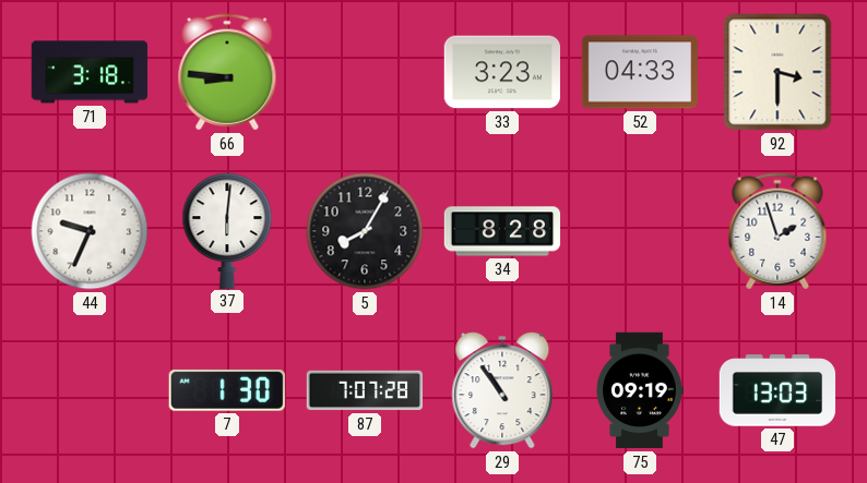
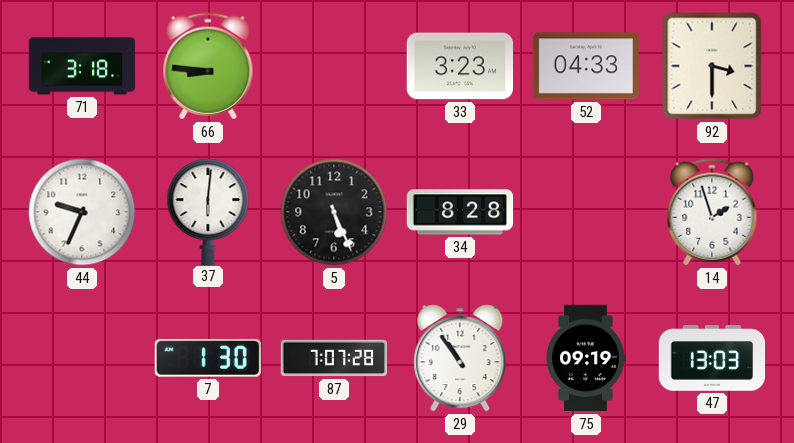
5: 8:05 -> 5:26 (334, 212)
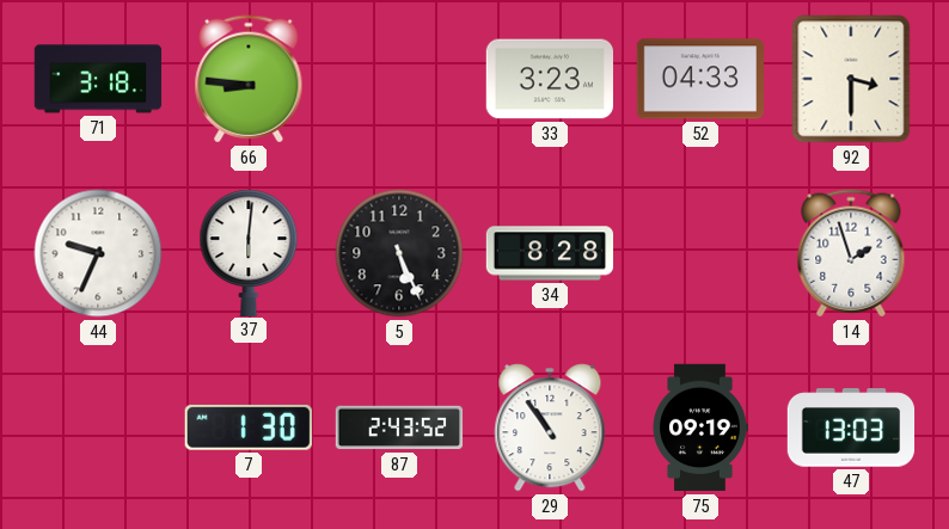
87: 7:07 -> 2:43 (399, 427)
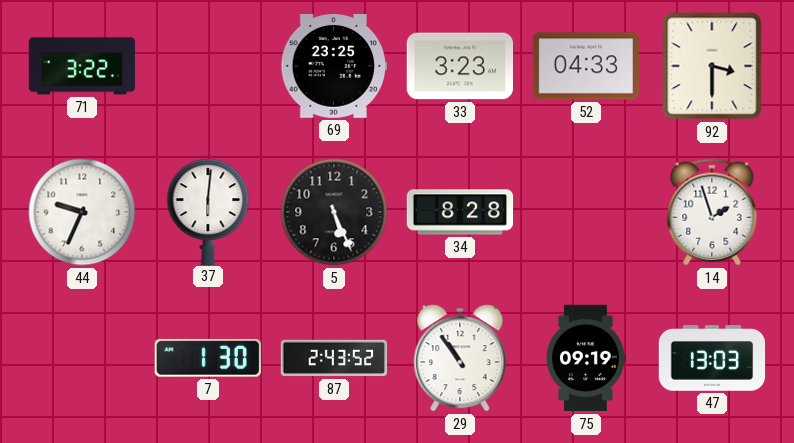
71: 3:18 -> 3:22 (82, 66)
66: 8:46 -> none (249, 79)
69: none -> 23:25 (333, 67)
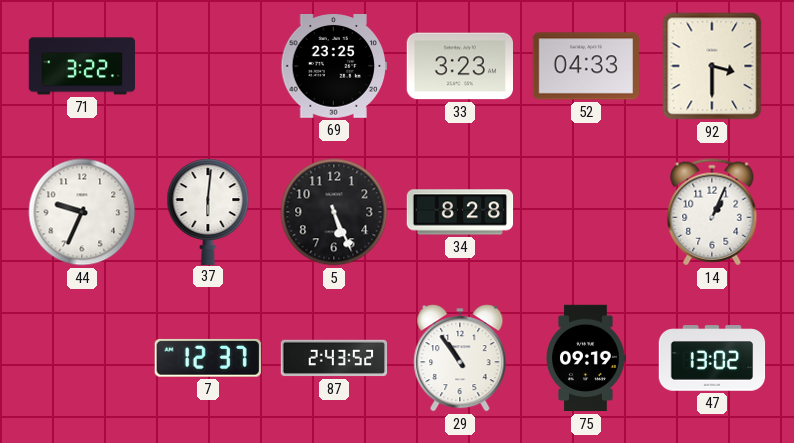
14: 1:57 -> 1:04 (712, 212)
7: 1:30 -> 12:37 (208, 358)
47: 13:03 -> 13:02 (712, 358)
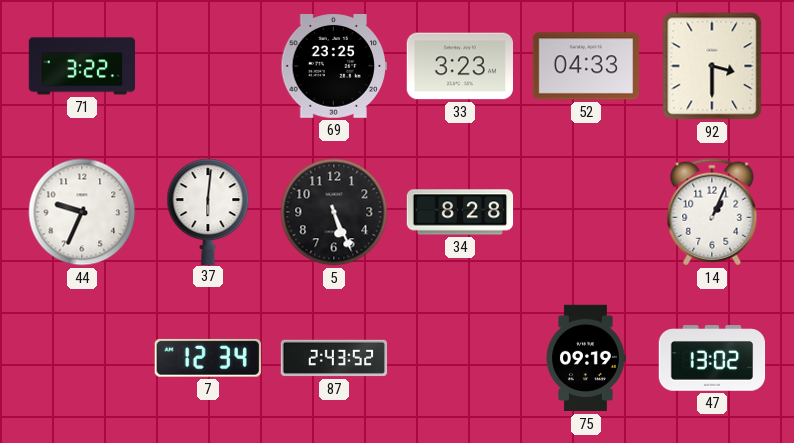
7: 12:37 -> 12:34 (208, 358)
29: 10:54 -> none (460, 358)
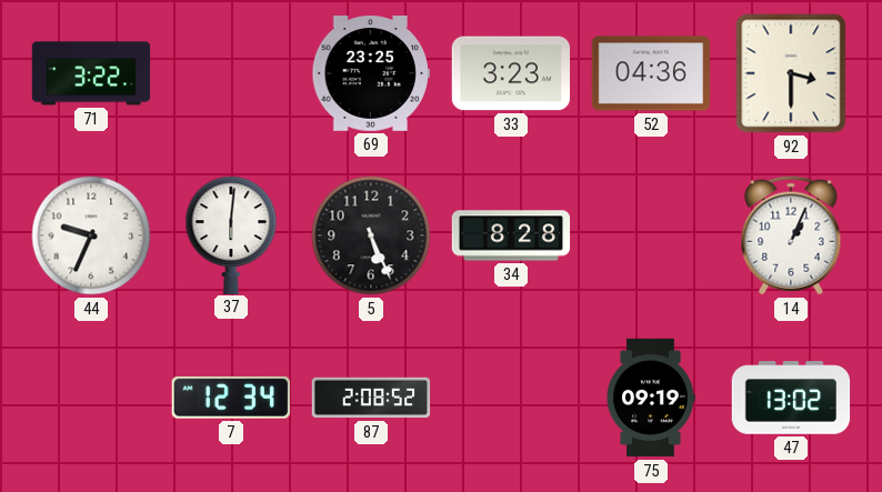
52: 04:33 -> 04:36 (650, 73)
87: 2:43 -> 2:08 (371, 398)
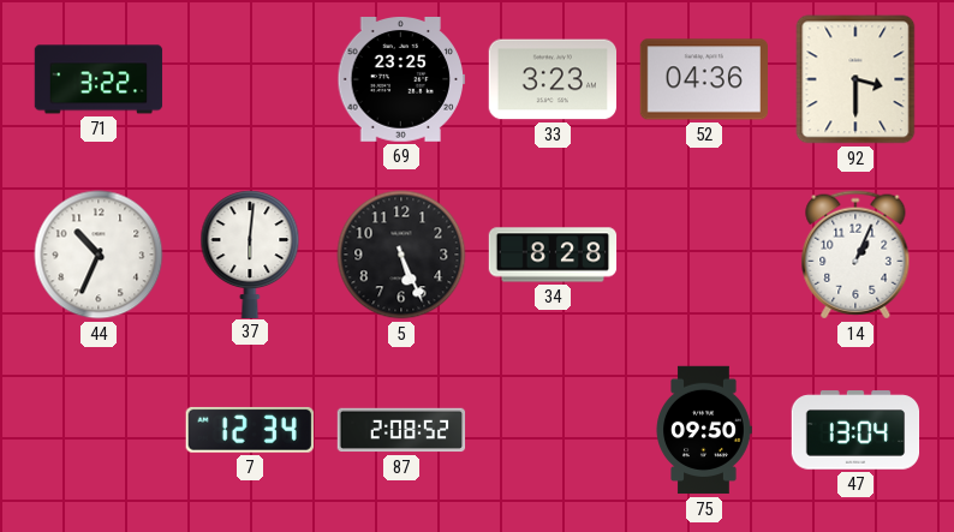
44: 9:34 -> 10:34 (99, 255)
75: 09:19 -> 09:50 (704, 430)
47: 13:02 -> 13:04 (855, 430)
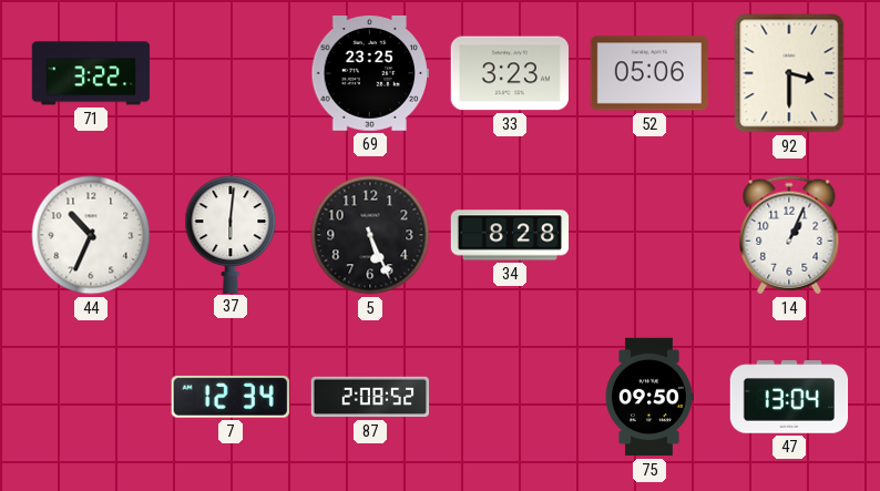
52: 04:36 -> 05:06 (648, 73)
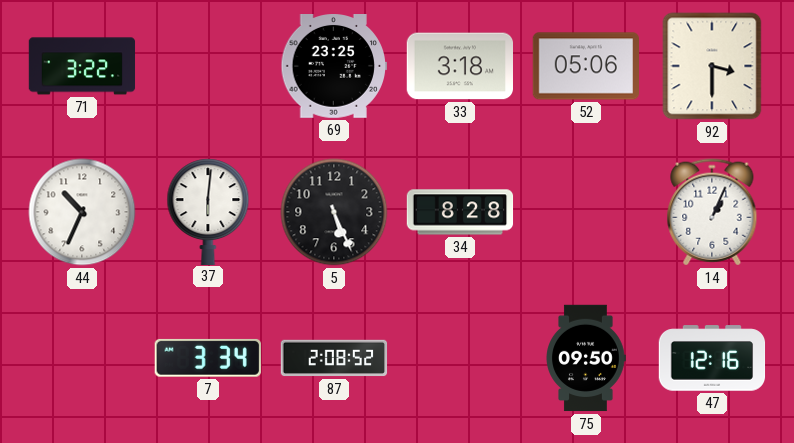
33: 3:23 -> 3:18 (459, 66)
7: 12:34 -> 3:34 (208, 358)
47: 13:04 -> 12:16 (712, 358)
